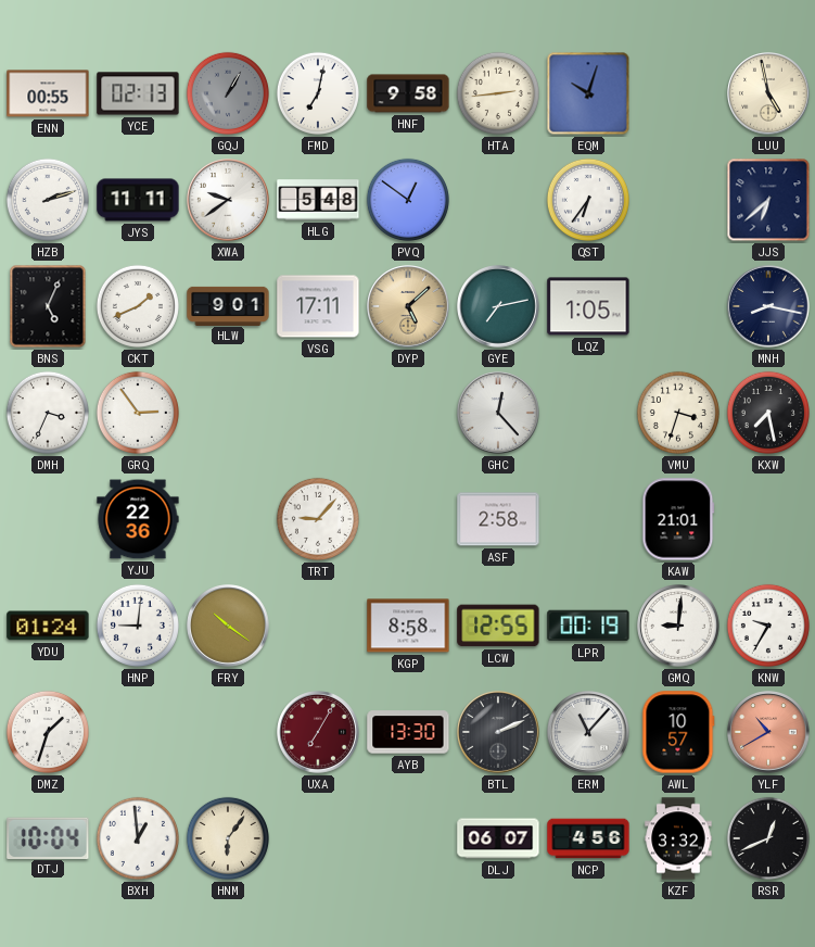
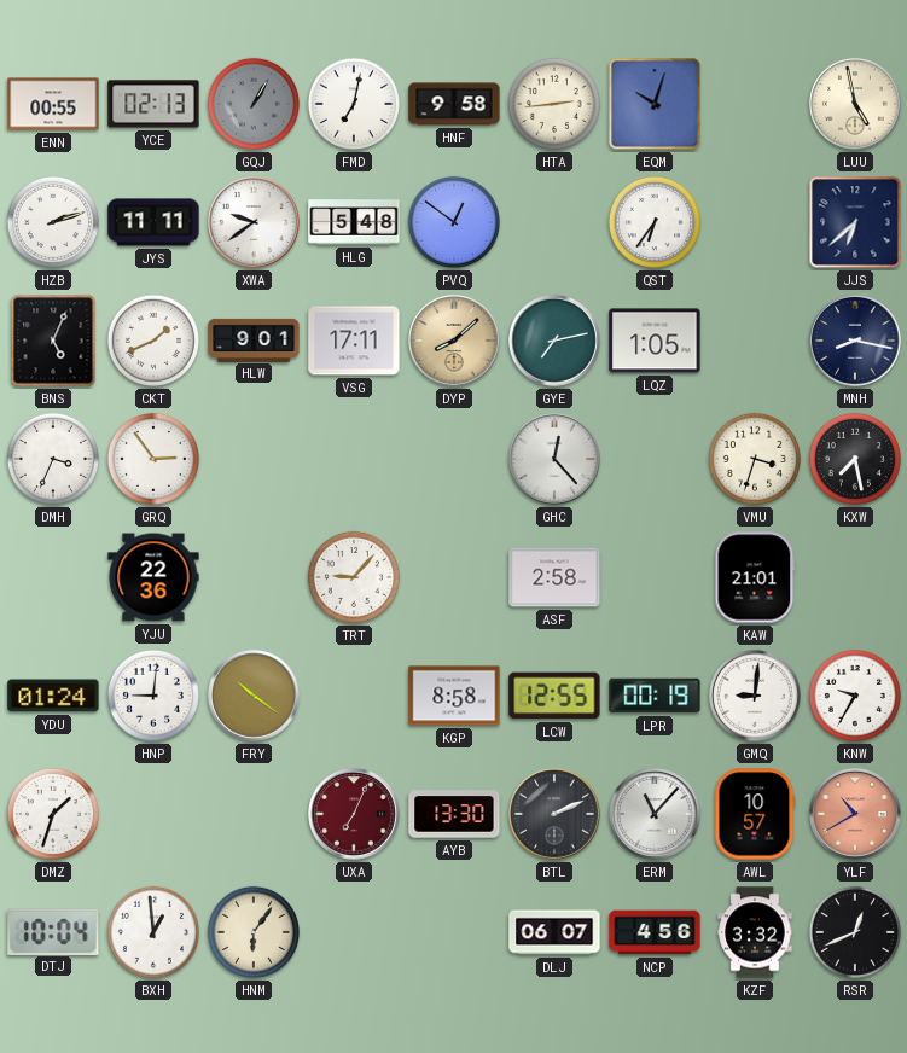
DYP: 5:08 -> 8:08 (454, 341)
UXA: 7:05 -> 7:04 (354, 814)
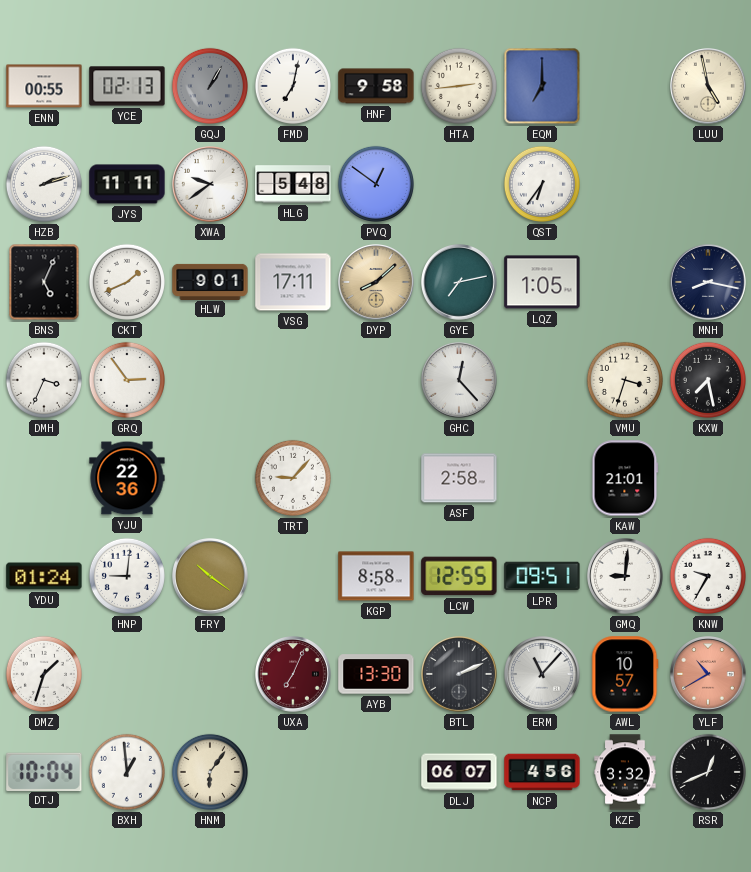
EQM: 10:03 -> 7:00 (542, 86)
JJS: 6:38 -> none (855, 222)
LPR: 00:19 -> 09:51 (542, 576)
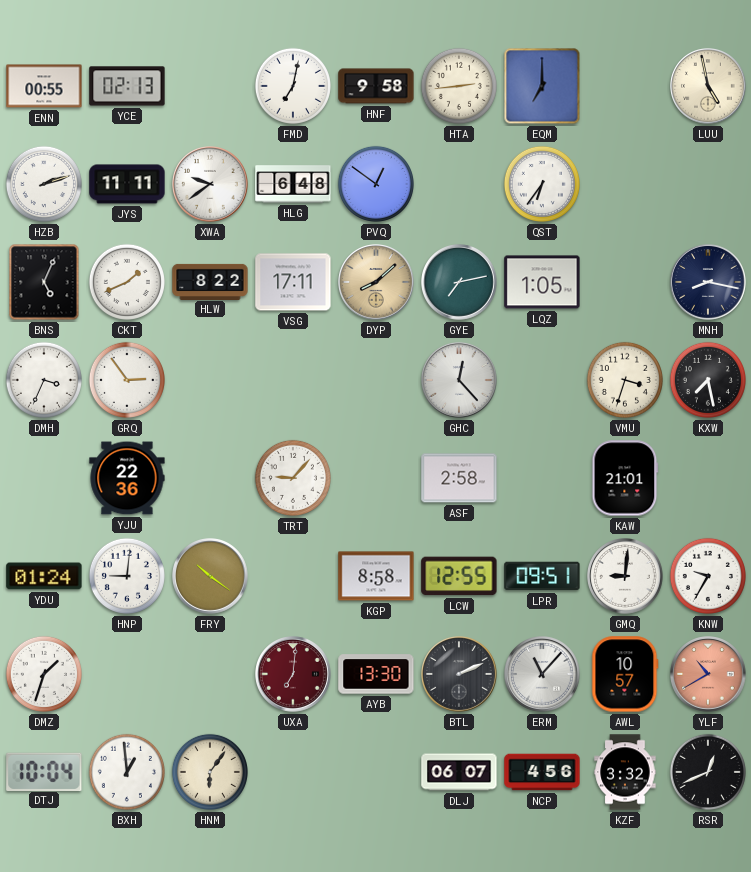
GQJ: 1:05 -> none (210, 86)
HLG: 5:48 -> 6:48 (293, 184)
HLW: 9:01 -> 8:22 (210, 281)
UXA: 7:04 -> 7:01 (293, 674)
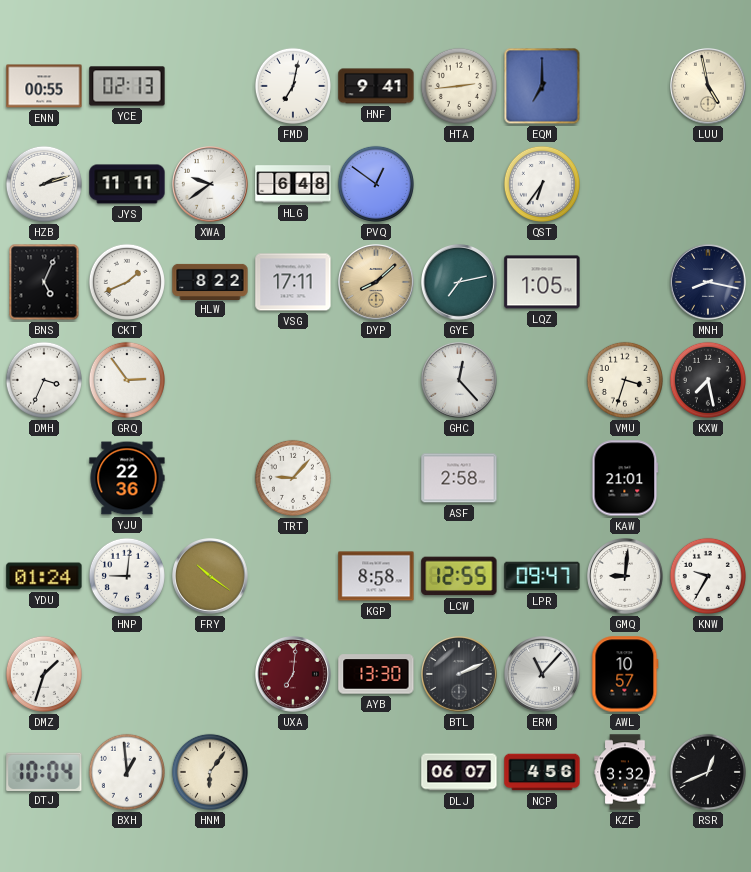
HNF: 9:58 -> 9:41 (376, 86)
LPR: 09:51 -> 09:47 (542, 576)
YLF: 10:40 -> none (708, 674)
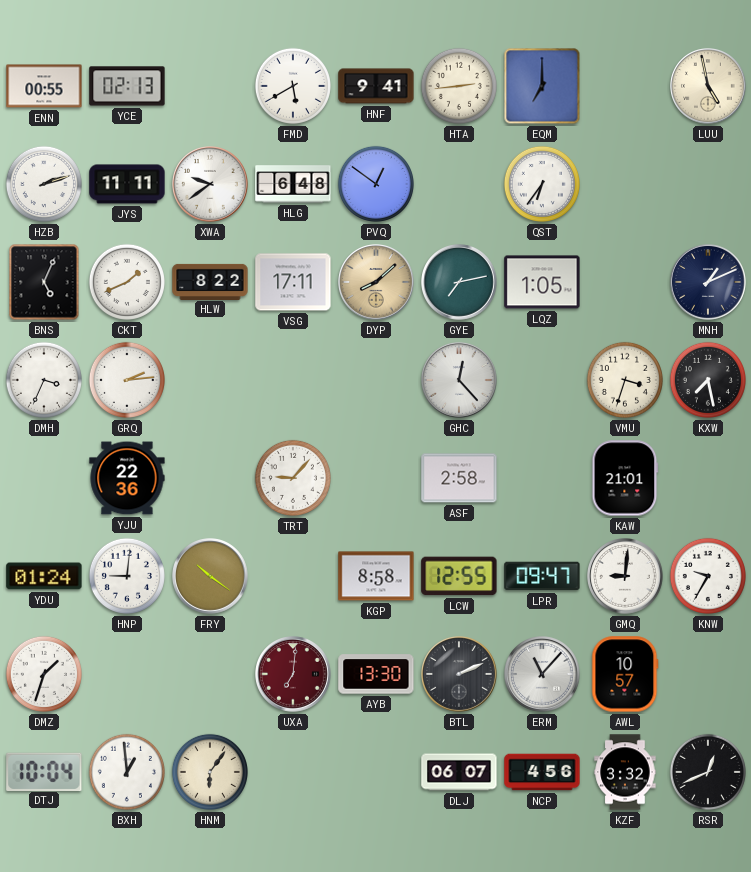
FMD: 7:02 -> 5:40 (293, 86)
MNH: 8:17 -> 1:11 (708, 282)
GRQ: 2:54 -> 2:14 (127, 380)
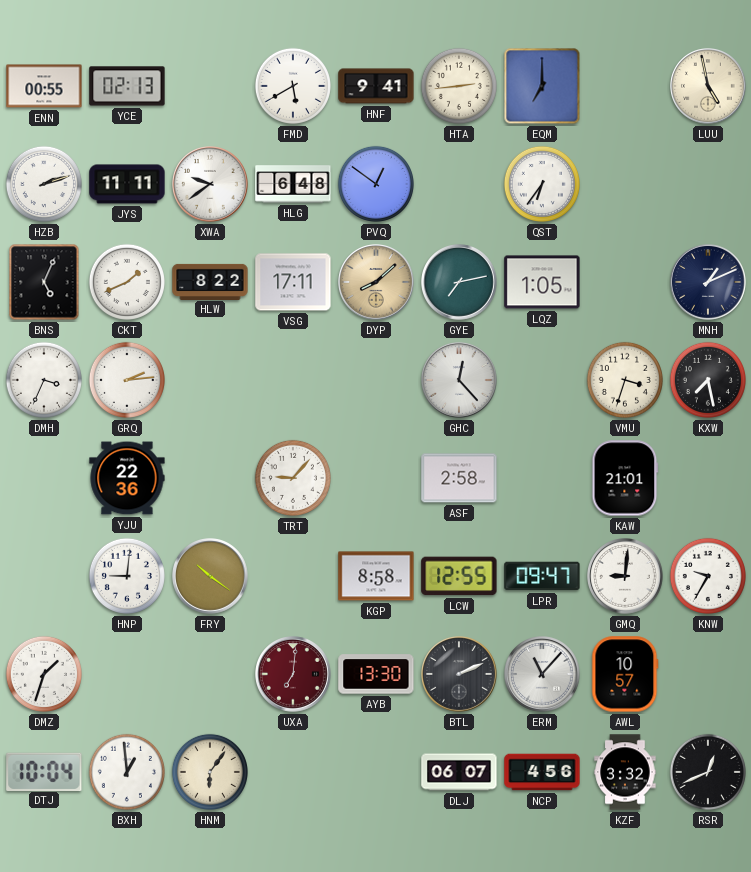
YDU: 01:24 -> none (44, 576)
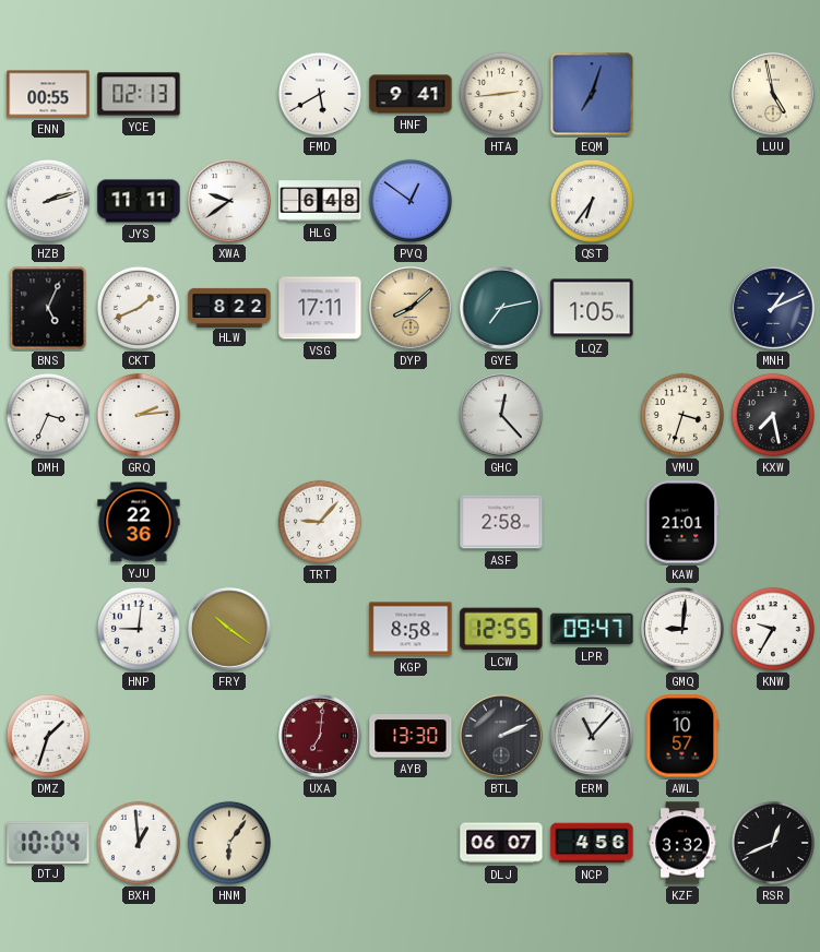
EQM: 7:00 -> 7:03 (592, 94)
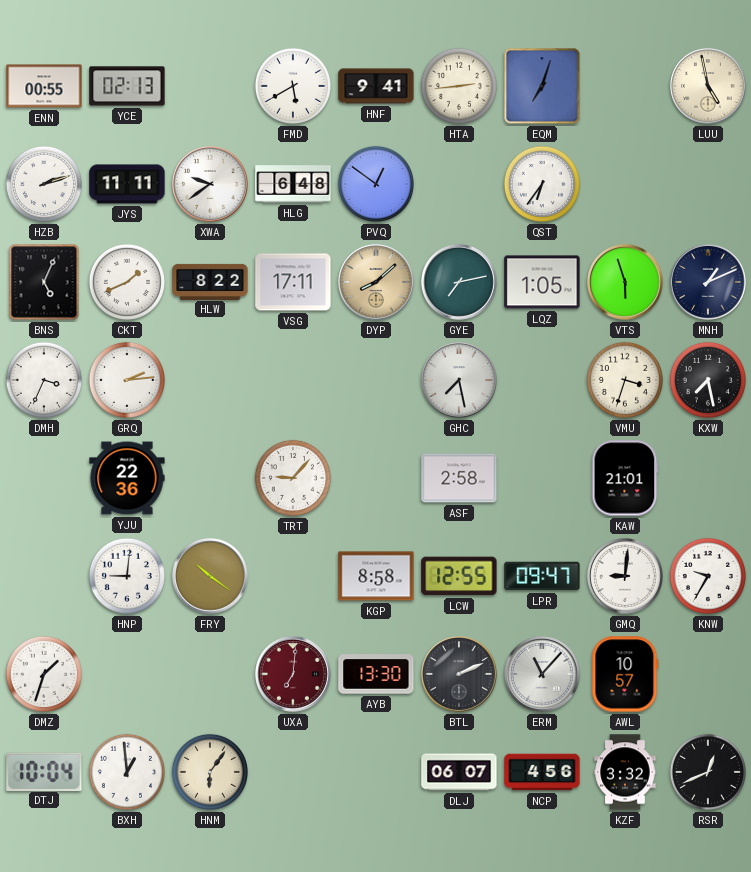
VTS: none -> 5:57 (625, 282)
GHC: 12:23 -> 7:28 (459, 380)
